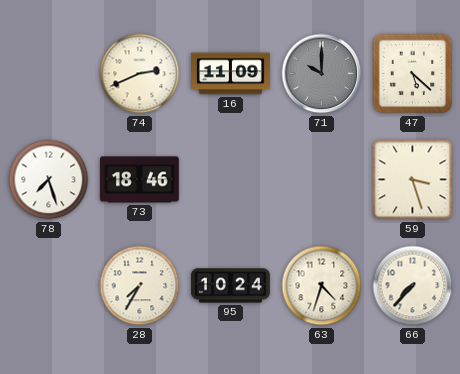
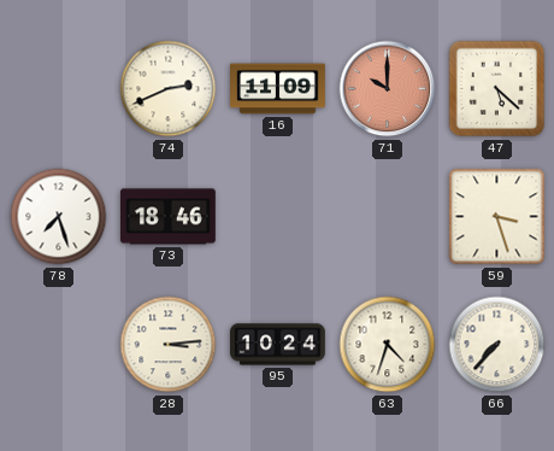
71 dial: grey -> salmon (388, 89)
28: 7:35 -> 3:14 (169, 345)
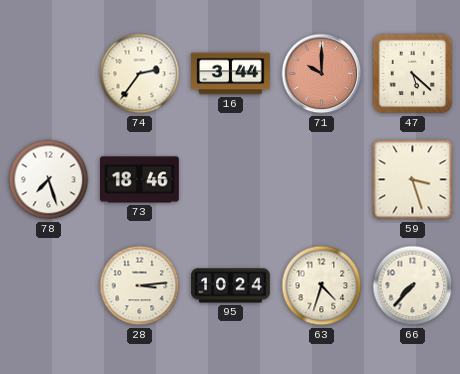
74: 2:41 -> 2:36 (140, 74)
16: 11:09 -> 3:44 (231, 74)
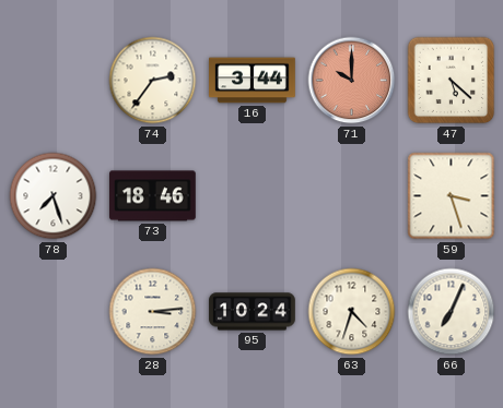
66: 7:37 -> 7:04 (452, 312)
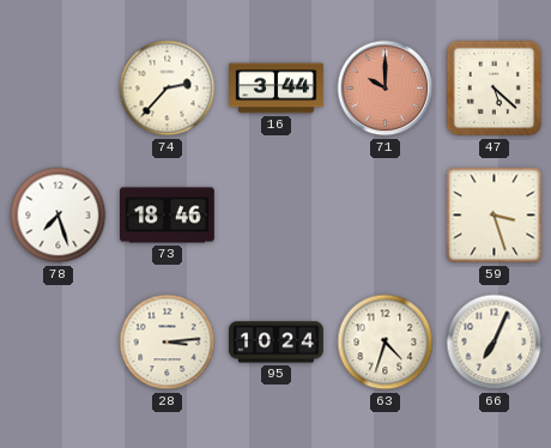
74: 2:36 -> 2:37 (168, 89)
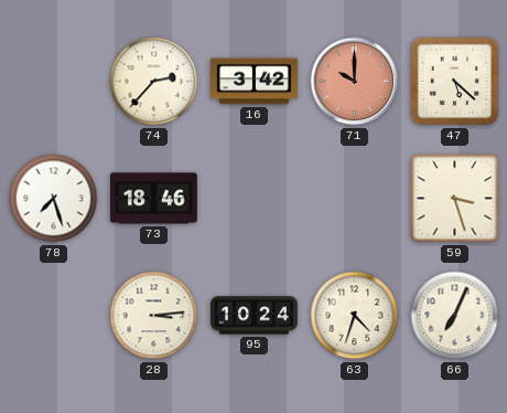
16: 3:44 -> 3:42 (255, 82)
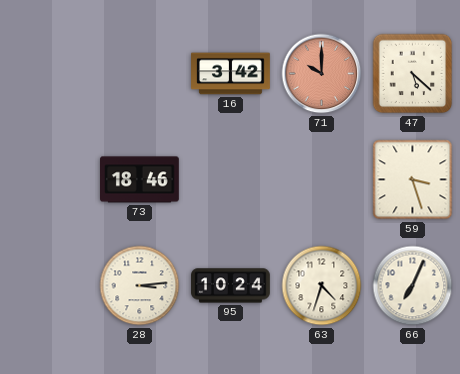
74: 2:37 -> none (154, 82)
78: 7:27 -> none (54, 199)
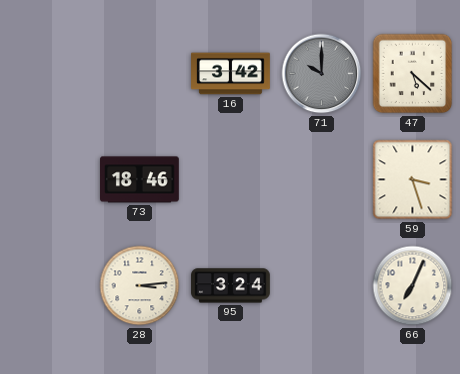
71 dial: salmon -> grey (322, 74)
95: 10:24 -> 3:24 (231, 286)
63: 4:33 -> none (322, 286)
